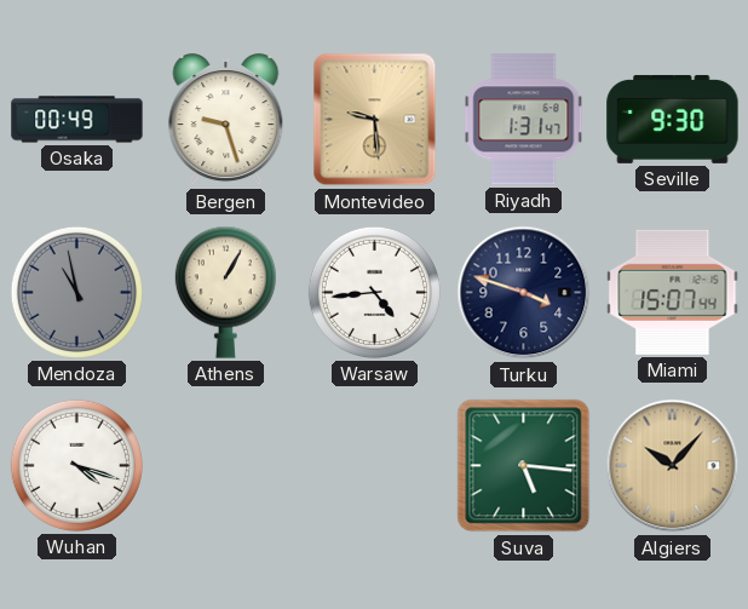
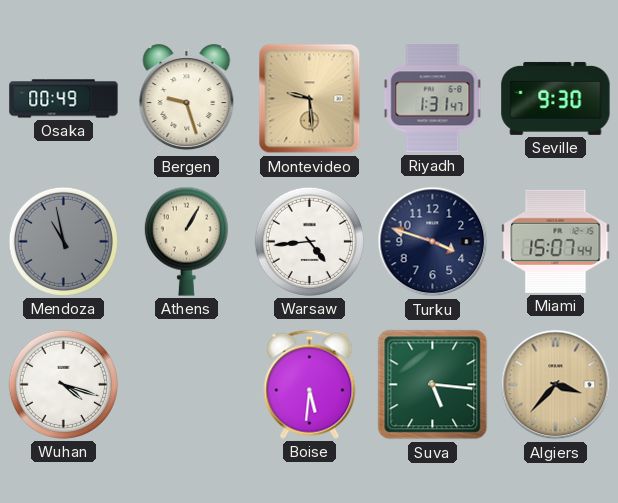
Boise: none -> 5:31 (310, 384)
Algiers: 10:07 -> 3:37 (556, 385)
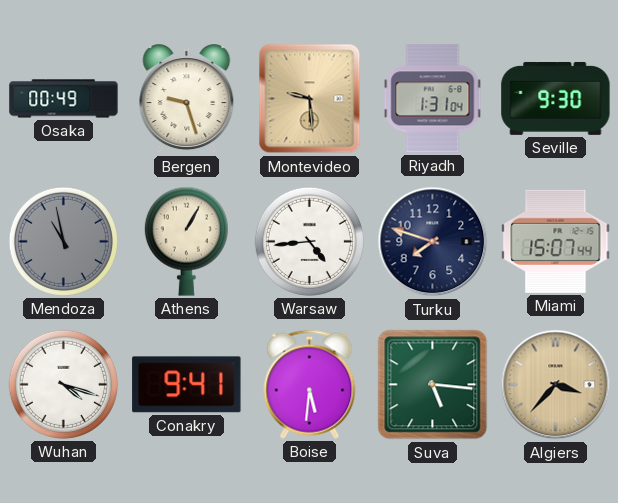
Riyadh: 1:31:47 -> 1:31:04 (433, 99)
Turku: 3:48 -> 7:48 (433, 242)
Conakry: none -> 9:41 (187, 385)
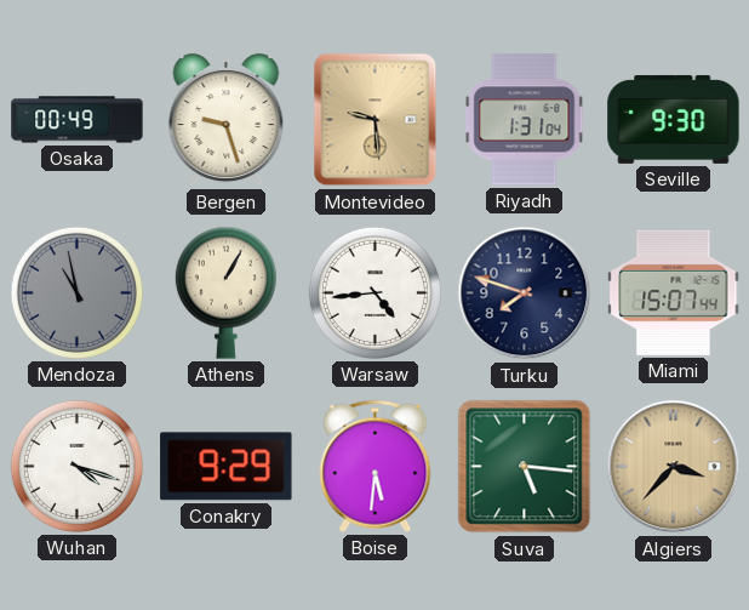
Conakry: 9:41 -> 9:29 (227, 467)
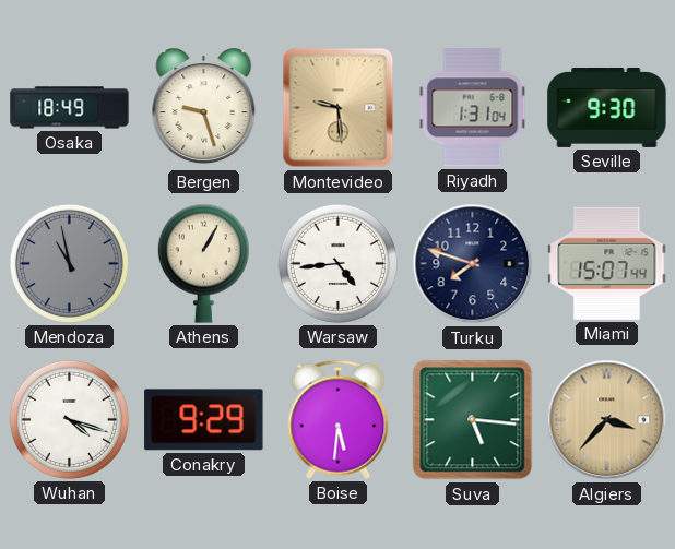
Osaka: 00:49 -> 18:49 (70, 108)
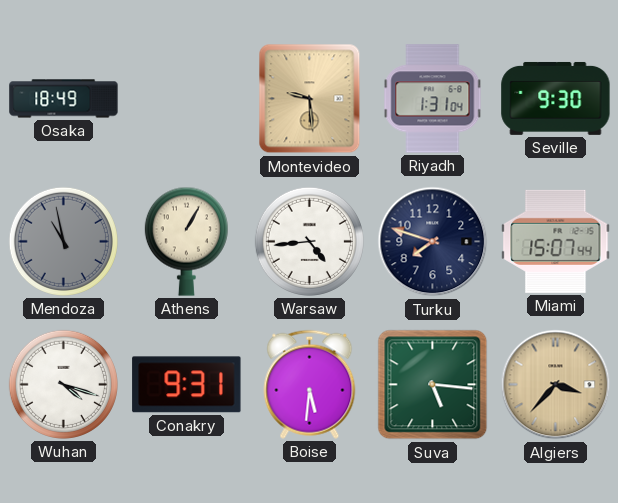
Bergen: 9:27 -> none (204, 108)
Conakry: 9:29 -> 9:31 (187, 385)
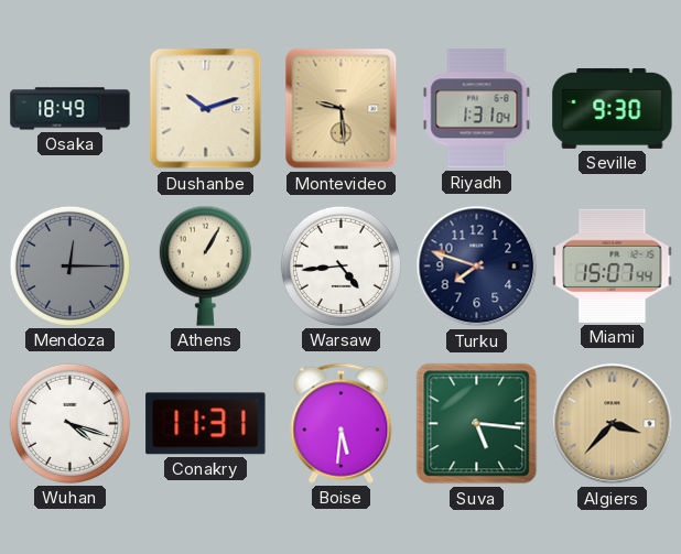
Dushanbe: none -> 10:12 (206, 109)
Mendoza: 10:58 -> 12:15 (69, 265)
Conakry: 9:31 -> 11:31 (206, 424)
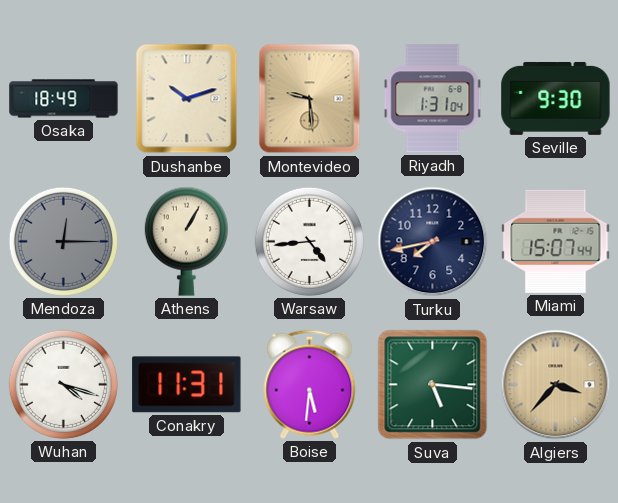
Turku: 7:48 -> 7:43 (433, 242)
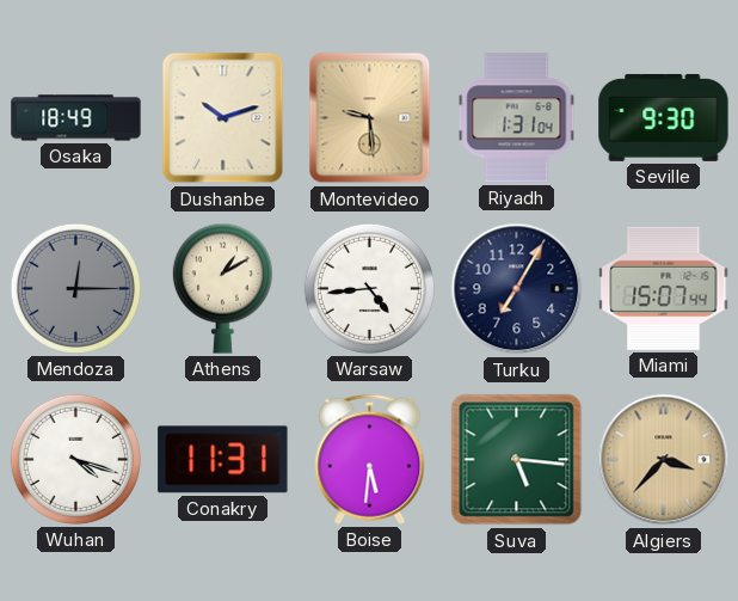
Athens: 1:05 -> 1:10 (222, 288)
Turku: 7:43 -> 7:05 (517, 289)
